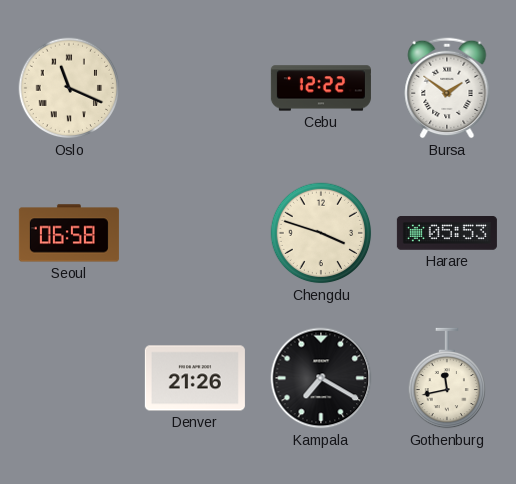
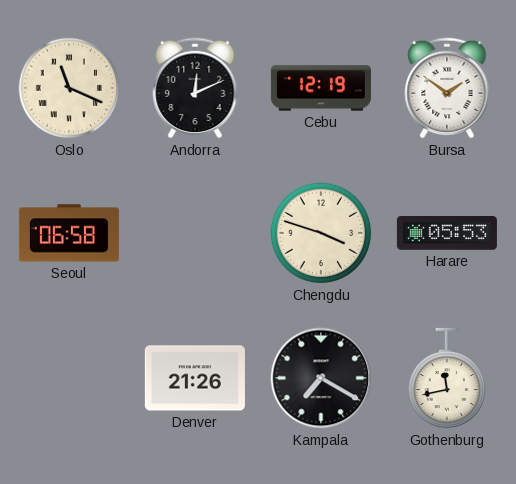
Andorra: none -> 12:11 (195, 88)
Cebu: 12:22 -> 12:19 (321, 88)
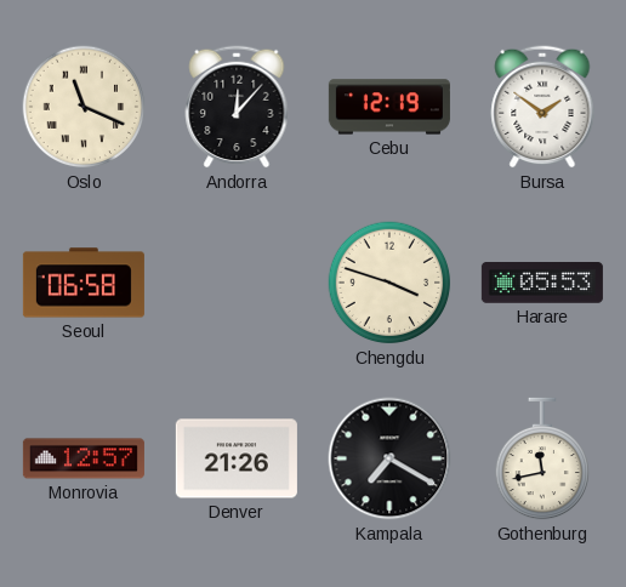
Andorra: 12:11 -> 12:07 (237, 107)
Monrovia: none -> 12:57 (84, 458)
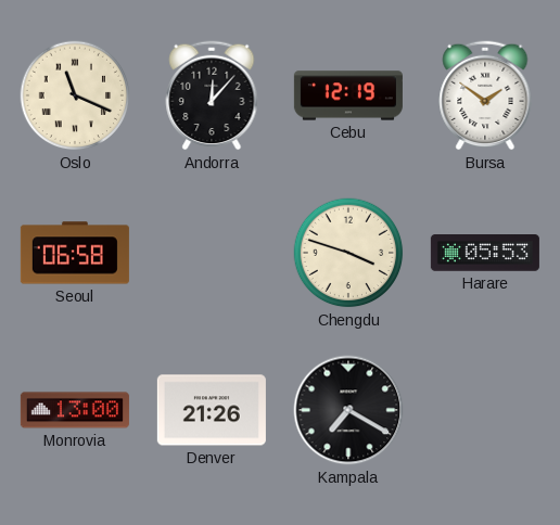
Monrovia: 12:57 -> 13:00 (75, 410)
Gothenburg: 11:43 -> none (541, 458)
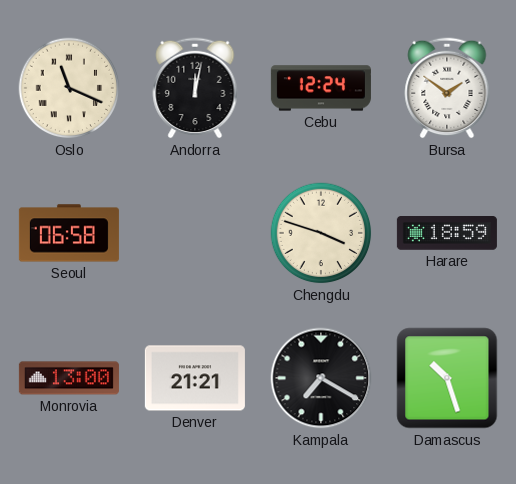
Andorra: 12:07 -> 12:02 (195, 88)
Cebu: 12:19 -> 12:24 (321, 88)
Harare: 05:53 -> 18:59 (447, 234)
Denver: 21:26 -> 21:21 (195, 378)
Damascus: none -> 10:27 (447, 378)
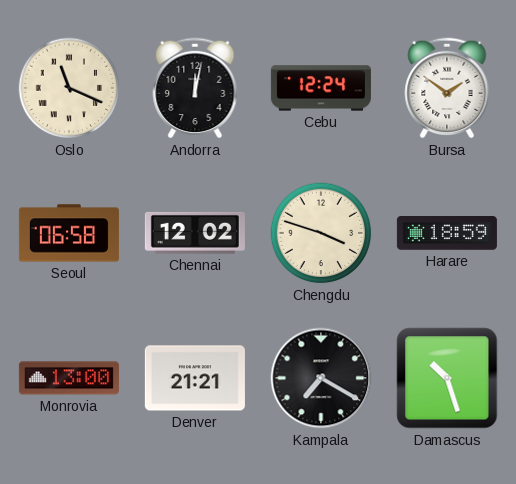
Chennai: none -> 12:02 (195, 233)
